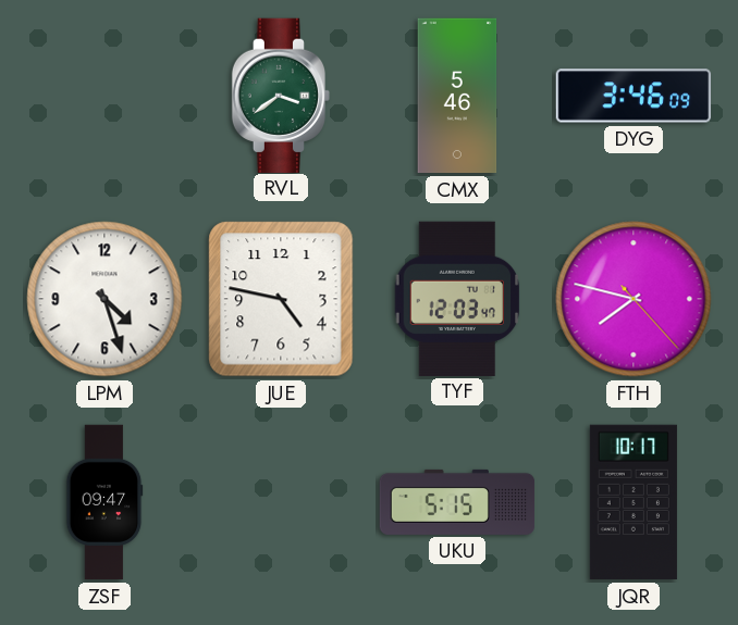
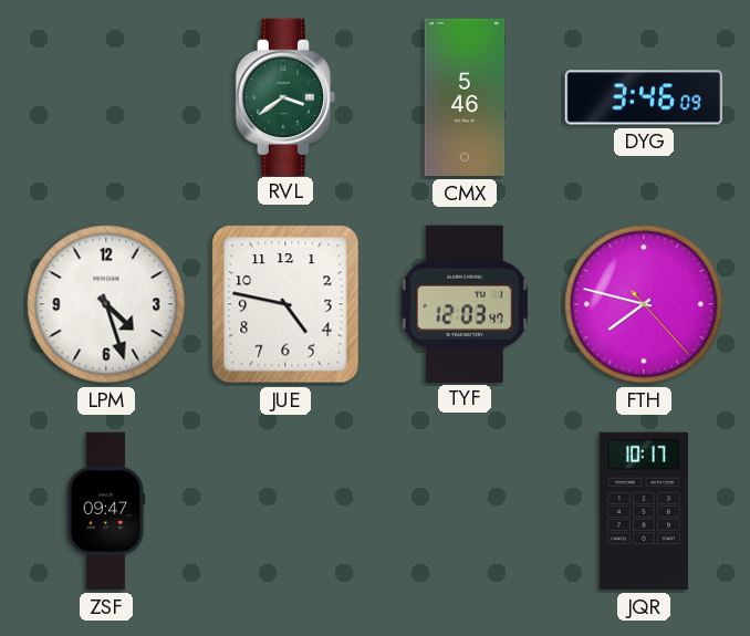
UKU: 5:15 -> none (457, 502)
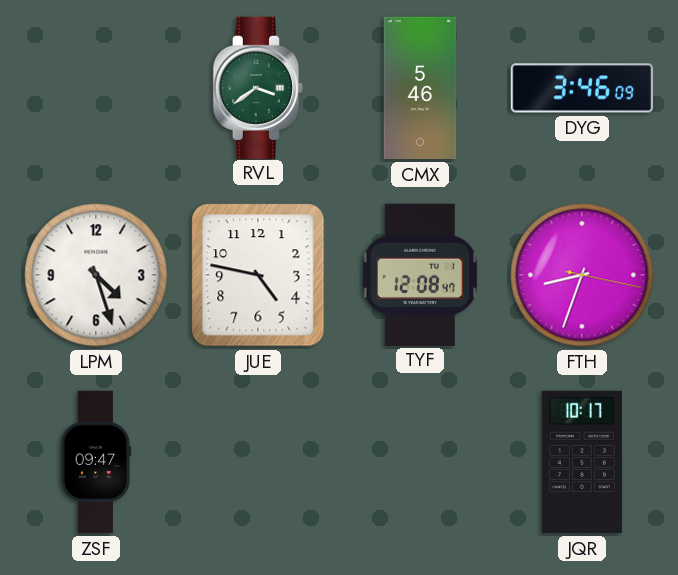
TYF: 12:03 -> 12:08 (420, 274)
FTH: 7:47 -> 8:33 (582, 275)
